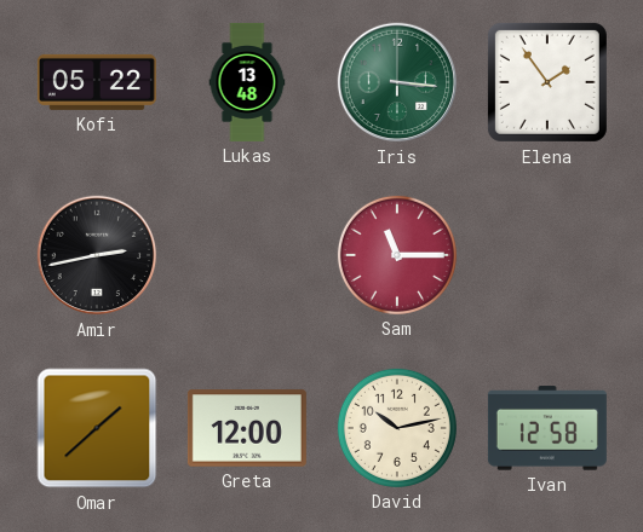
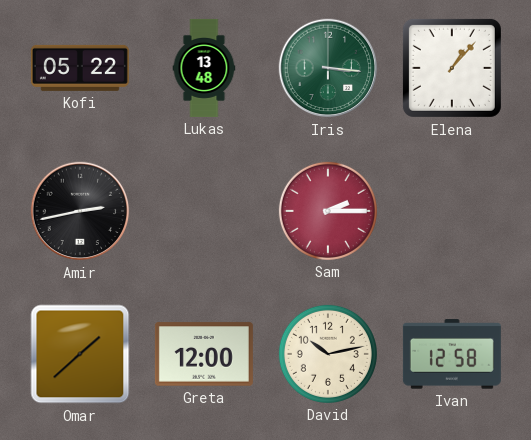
Elena: 1:54 -> 1:07 (452, 68)
Sam: 11:15 -> 2:15 (328, 211)
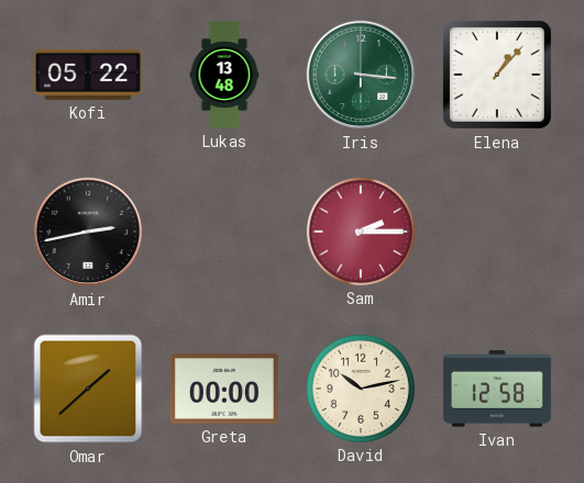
Greta: 12:00 -> 00:00 (224, 389)
